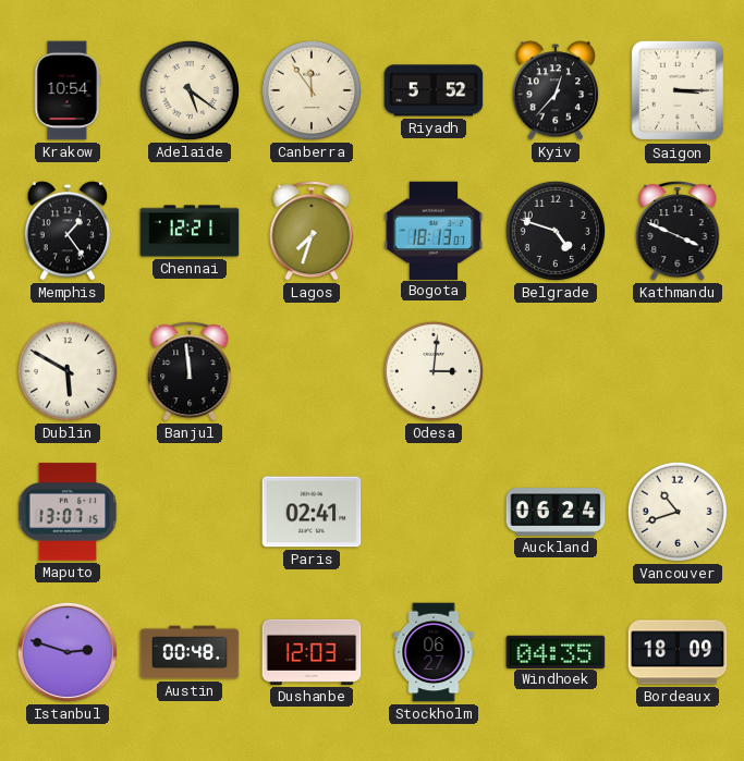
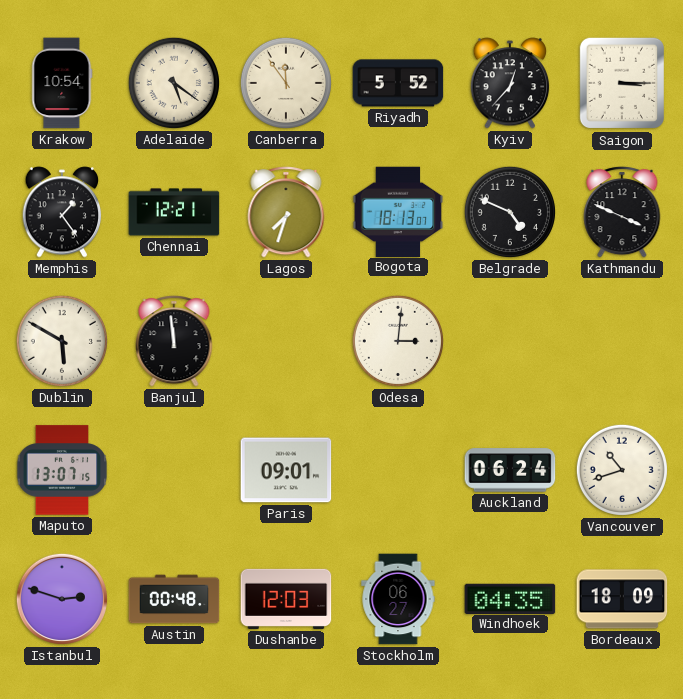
Belgrade: 4:48 -> 4:49 (510, 212)
Paris: 02:41 -> 09:01 (286, 470)
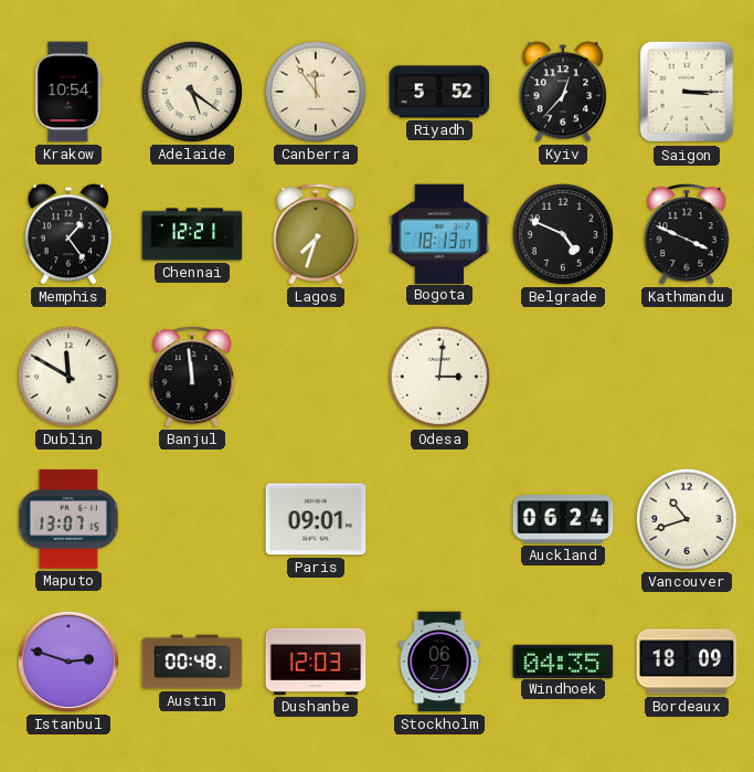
Dublin: 5:50 -> 11:50 (68, 377)
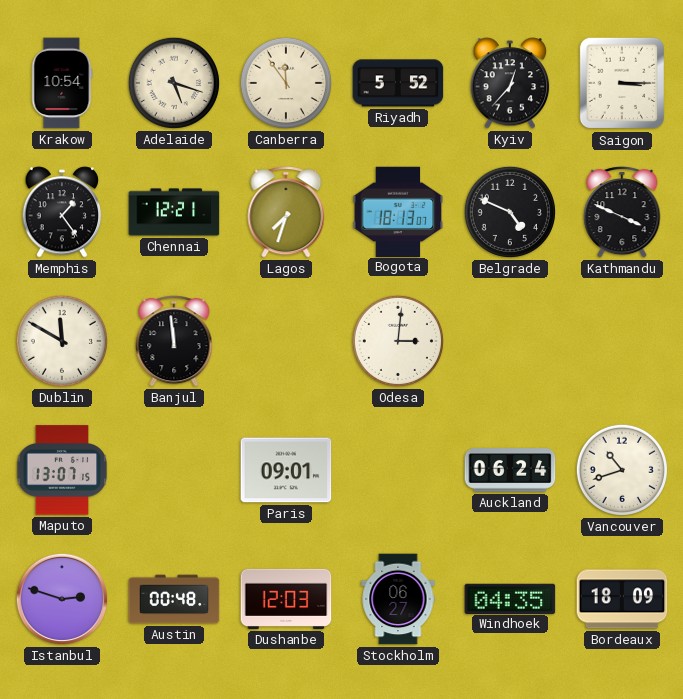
Adelaide: 5:21 -> 5:18 (174, 83)
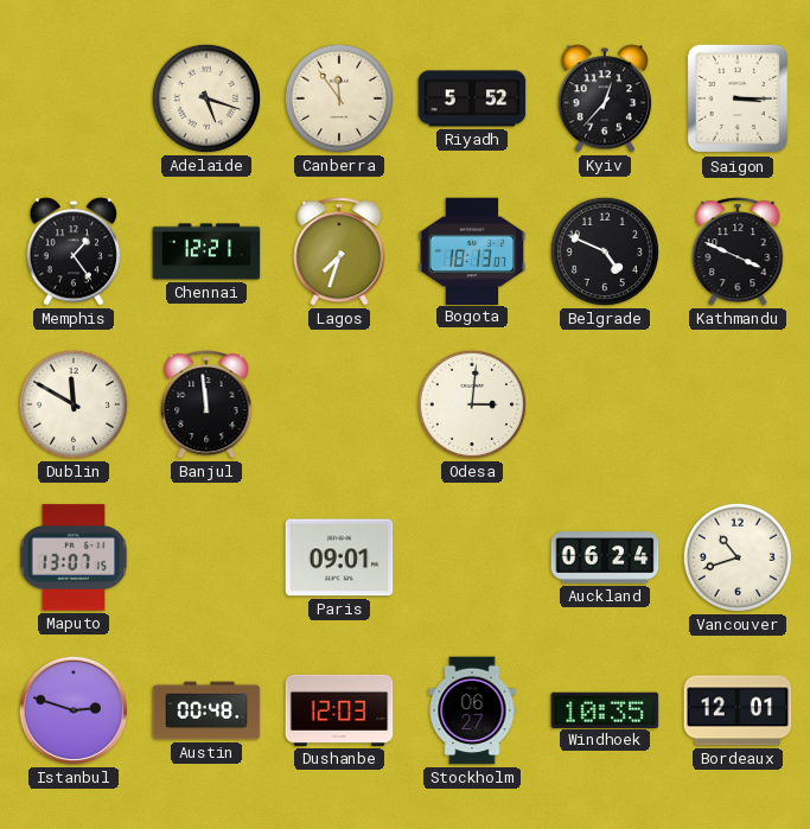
Krakow: 10:54 -> none (62, 83)
Windhoek: 04:35 -> 10:35 (605, 709)
Bordeaux: 18:09 -> 12:01 (738, 710)
